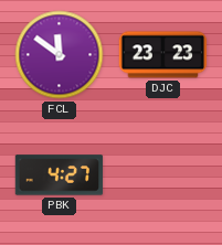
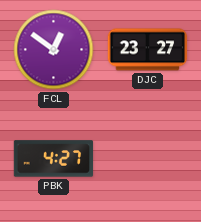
FCL: 11:51 -> 12:51 (54, 50)
DJC: 23:23 -> 23:27 (148, 50)
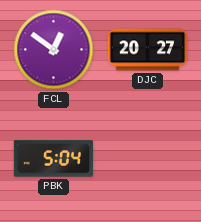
DJC: 23:27 -> 20:27 (148, 50)
PBK: 4:27 -> 5:04 (54, 159)
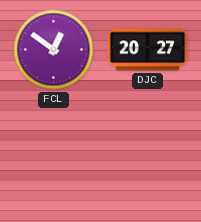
PBK: 5:04 -> none (54, 159)
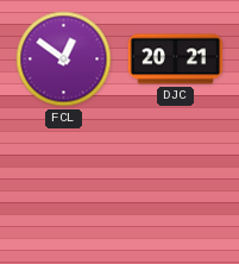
DJC: 20:27 -> 20:21 (176, 59)
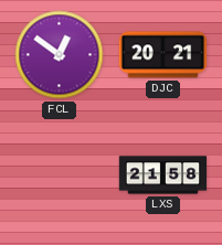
LXS: none -> 21:58 (163, 175)
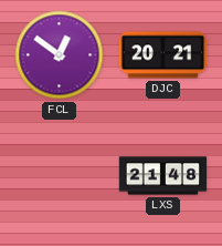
LXS: 21:58 -> 21:48 (163, 176)
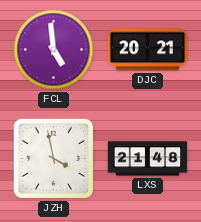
FCL: 12:51 -> 4:59 (54, 50)
JZH: none -> 3:58 (53, 158)
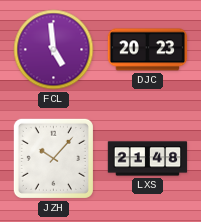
DJC: 20:21 -> 20:23 (148, 50)
JZH: 3:58 -> 10:07 (53, 158)
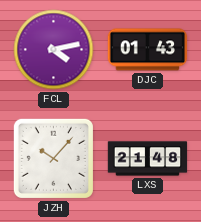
FCL: 4:59 -> 4:13 (54, 50)
DJC: 20:23 -> 01:43 (148, 50)
